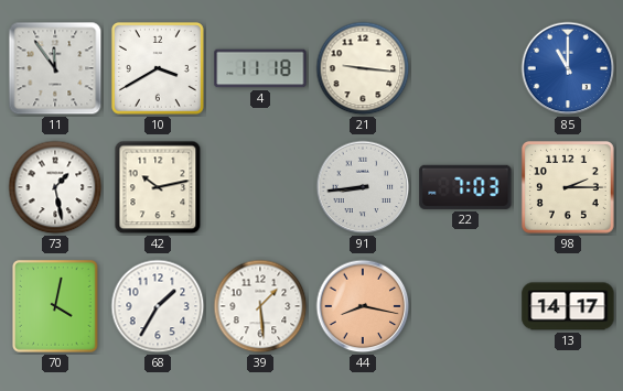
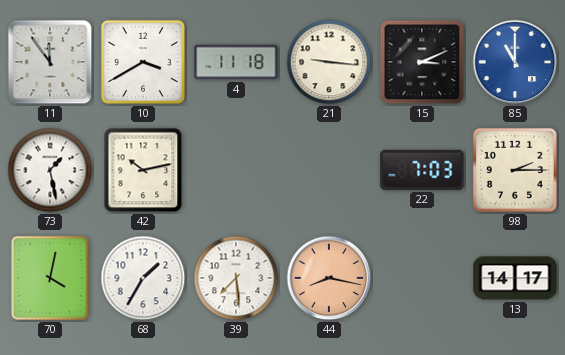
15: none -> 3:11 (422, 62)
91: 8:44 -> none (363, 187)
39: 1:29 -> 7:29 (236, 278)
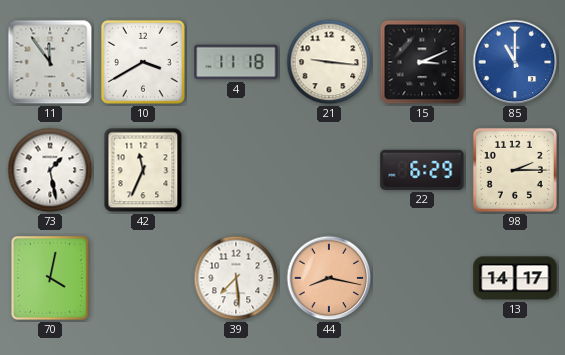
42: 10:13 -> 11:34 (143, 170)
22: 7:03 -> 6:29 (422, 170)
68: 1:35 -> none (143, 278)
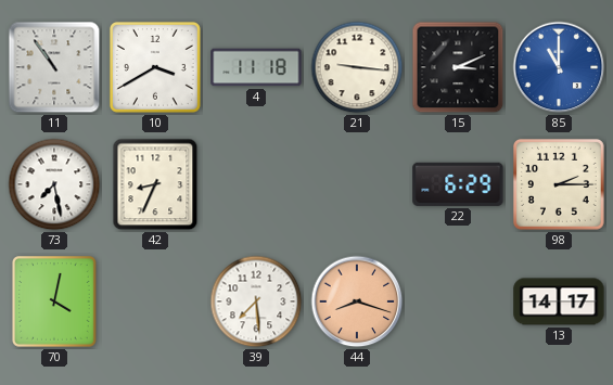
11: 11:54 -> 10:54 (54, 67)
73: 1:28 -> 7:28 (54, 184)
42: 11:34 -> 8:34 (155, 184)
44: 8:17 -> 8:18 (357, 301)
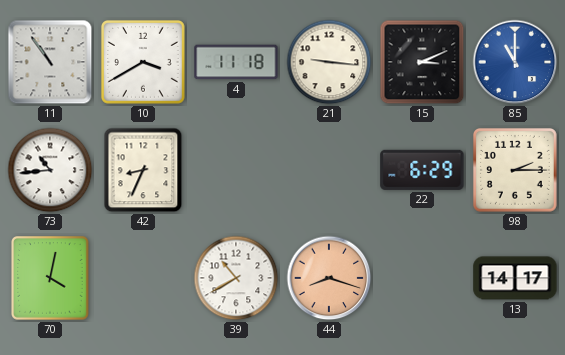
73: 7:28 -> 10:44 (50, 170)
39: 7:29 -> 10:40 (236, 278)
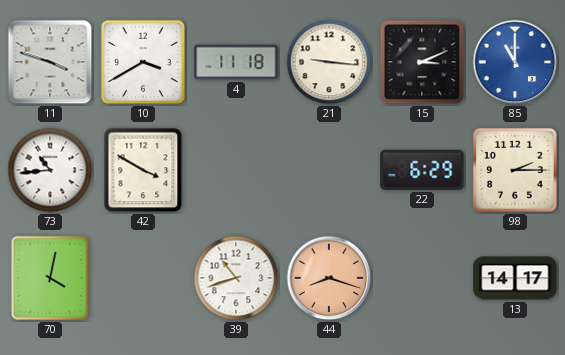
11: 10:54 -> 3:48 (50, 62)
42: 8:34 -> 3:50 (143, 170)
39: 10:40 -> 10:42 (236, 278)
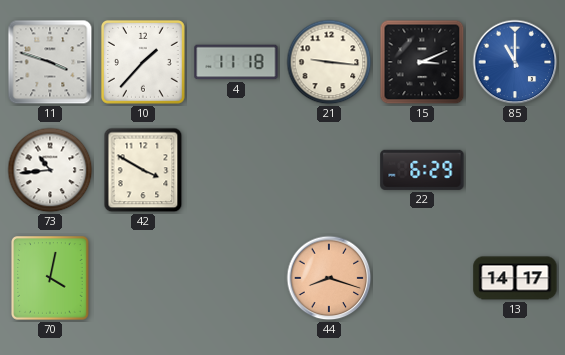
10: 3:40 -> 1:37 (143, 62)
98: 2:15 -> none (515, 170)
39: 10:42 -> none (236, 278)
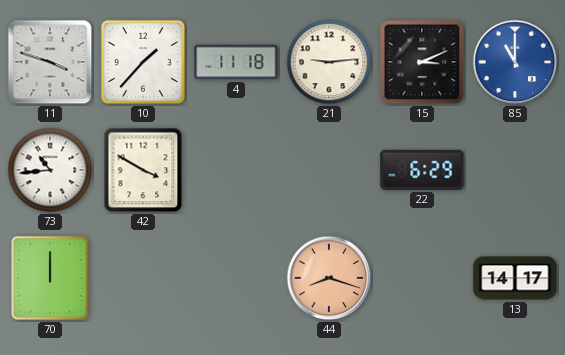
21: 9:16 -> 9:14 (329, 62)
70: 4:02 -> 12:00 (51, 279)
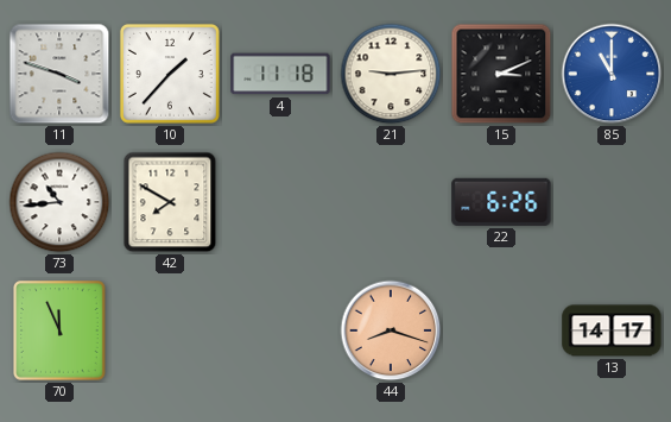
42: 3:50 -> 7:50 (170, 202)
22: 6:29 -> 6:26 (501, 202)
70: 12:00 -> 11:56 (61, 332)
